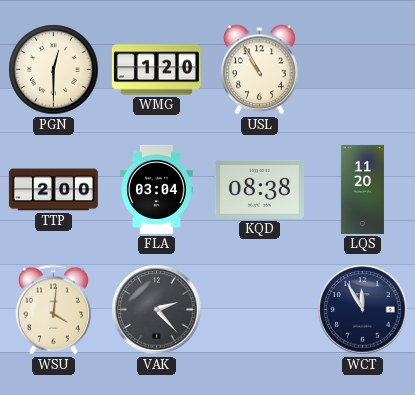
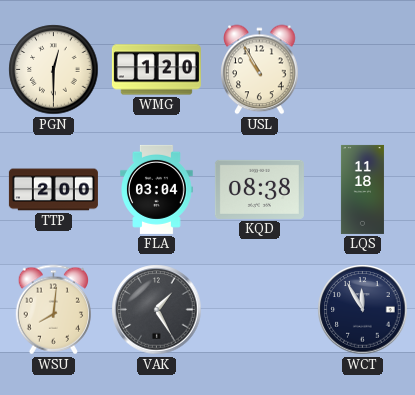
LQS: 11:20 -> 11:18 (362, 189)
WSU: 4:01 -> 8:01 (53, 310)
VAK: 2:23 -> 1:25 (157, 310)
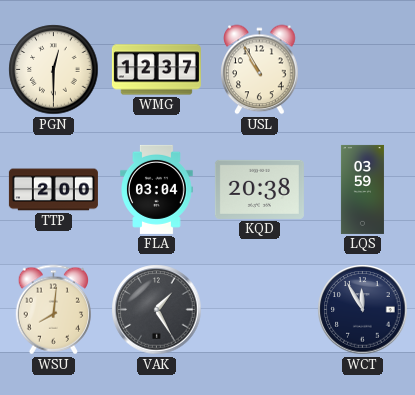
WMG: 1:20 -> 12:37 (156, 70)
KQD: 08:38 -> 20:38 (259, 189)
LQS: 11:18 -> 03:59 (362, 189)
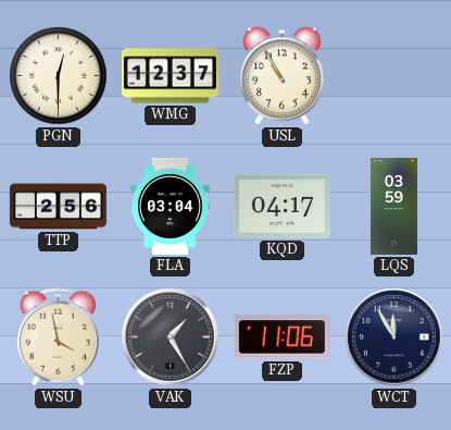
TTP: 2:00 -> 2:56 (58, 207)
KQD: 20:38 -> 04:17 (281, 206)
WSU: 8:01 -> 3:58 (58, 337)
FZP: none -> 11:06 (281, 337)
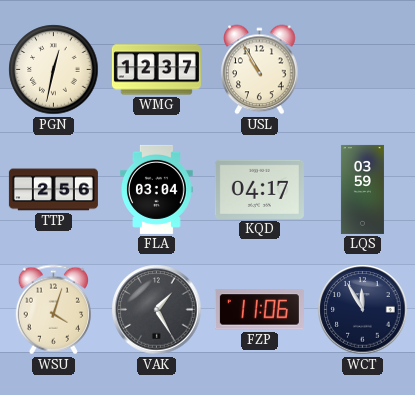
PGN: 12:30 -> 12:32 (54, 70)
WSU: 3:58 -> 4:03 (53, 310)
